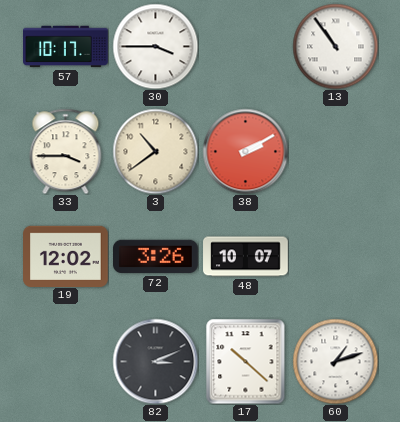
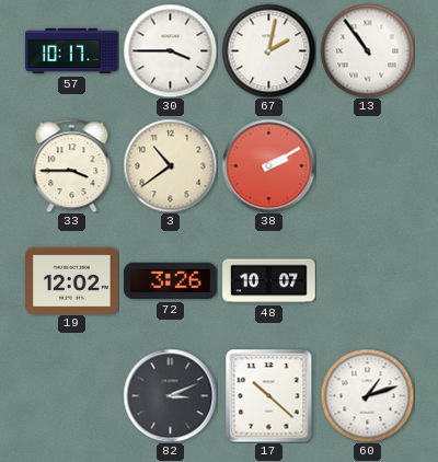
67: none -> 2:02 (268, 50)
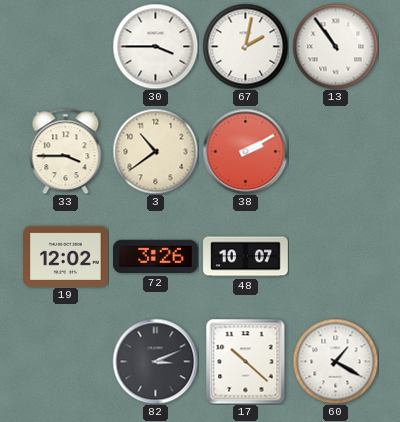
57: 10:17 -> none (72, 51)
60: 1:12 -> 1:20 (335, 361)
